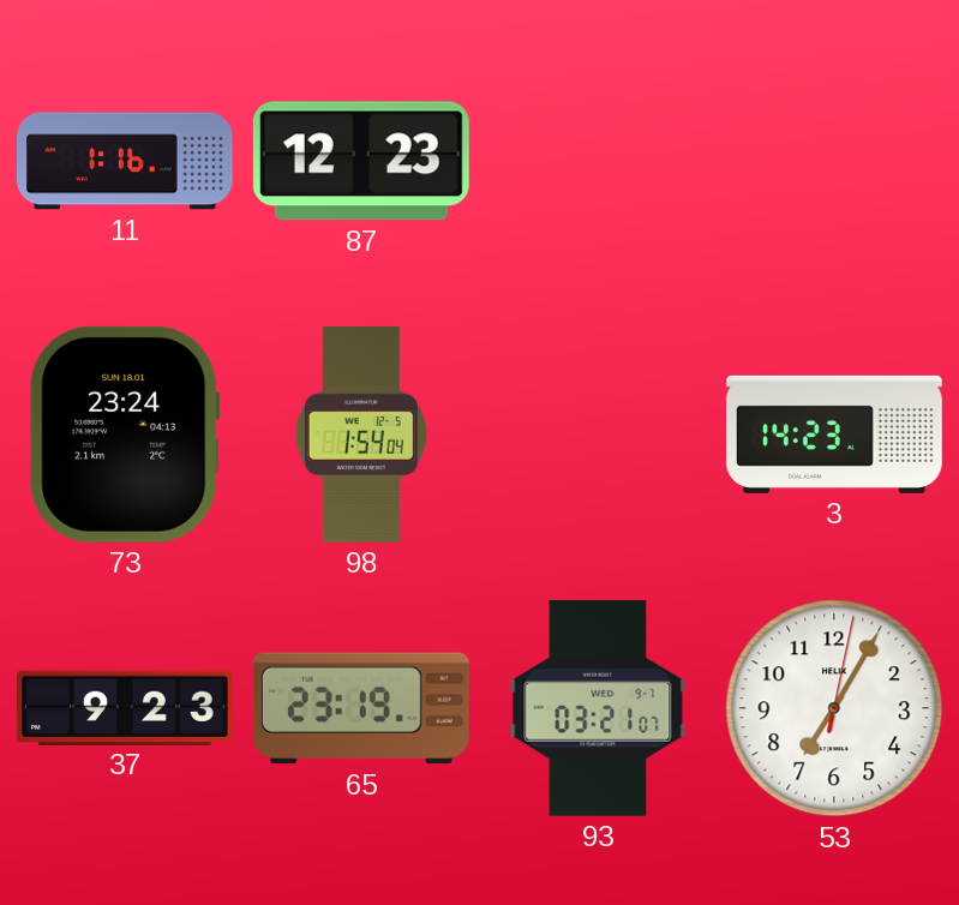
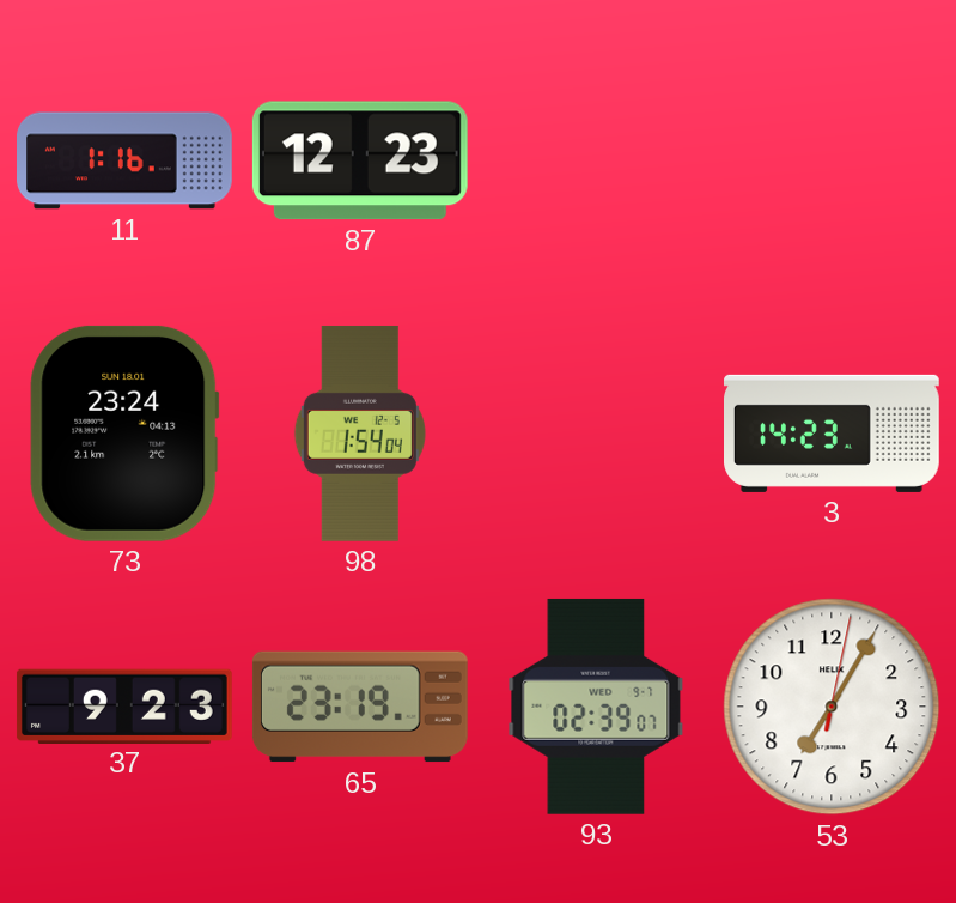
93: 03:21 -> 02:39 (596, 707)
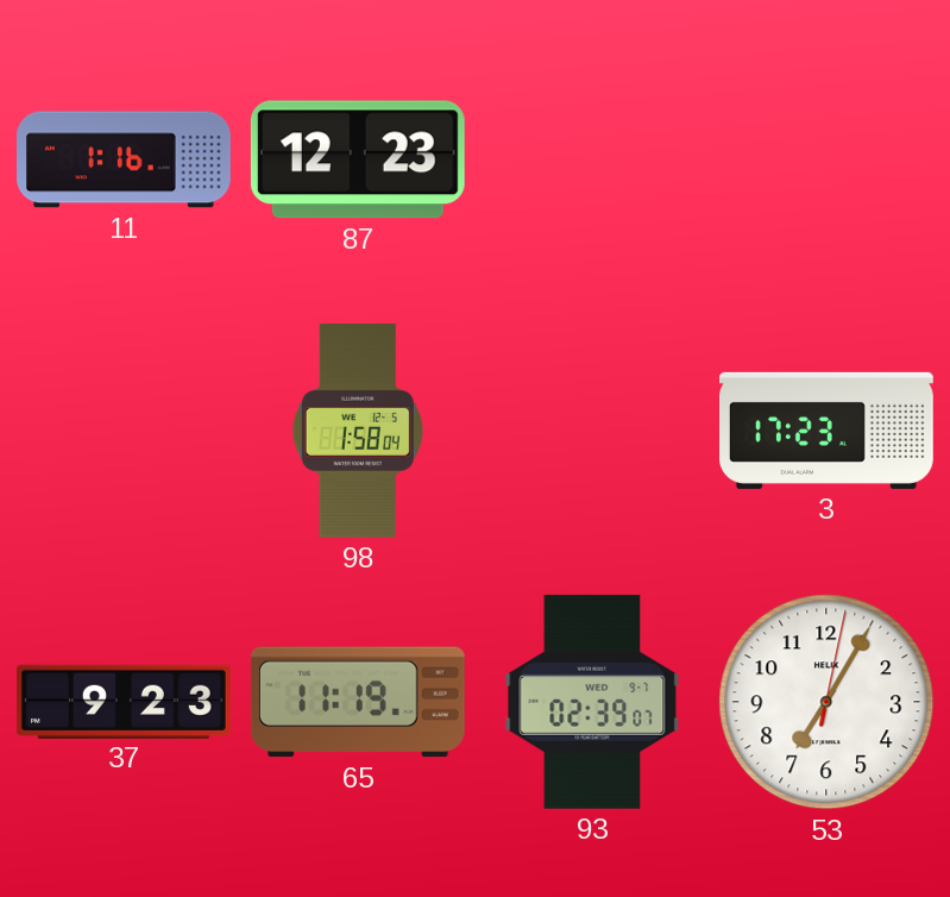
73: 23:24 -> none (124, 434)
98: 1:54 -> 1:58 (358, 431)
3: 14:23 -> 17:23 (828, 431)
65: 23:19 -> 11:19 (358, 702)
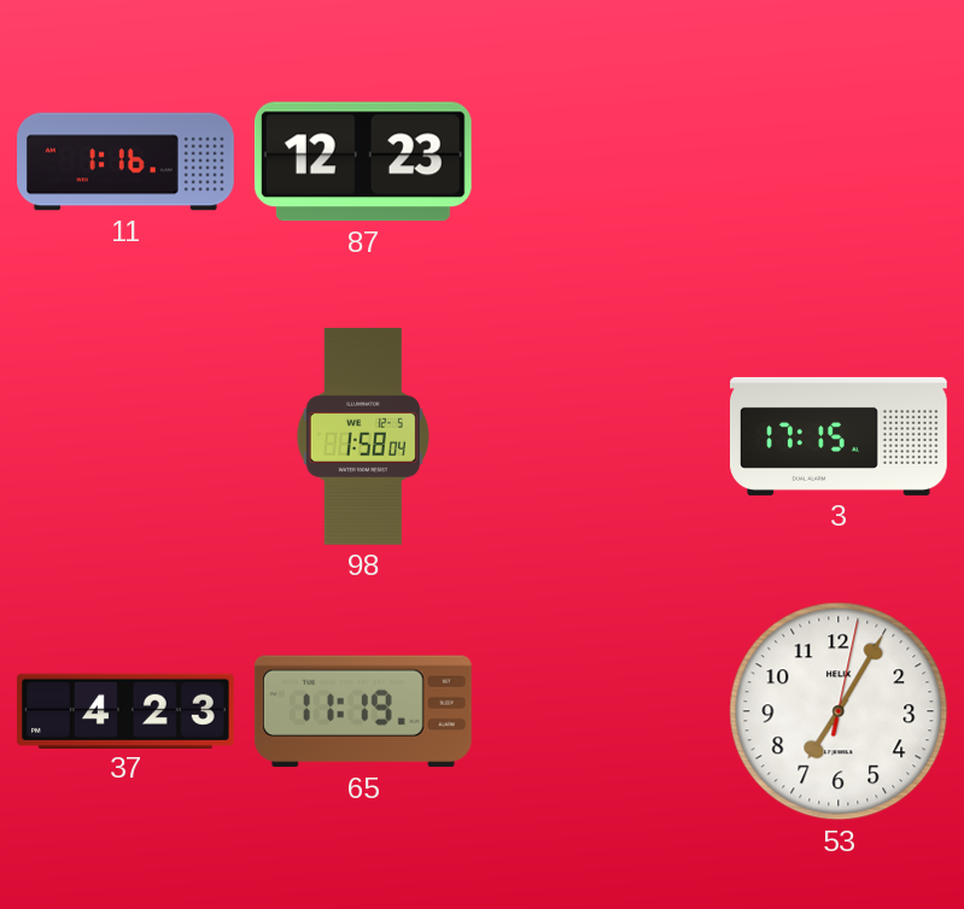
3: 17:23 -> 17:15 (840, 436)
37: 9:23 -> 4:23 (125, 710)
93: 02:39 -> none (592, 702)
